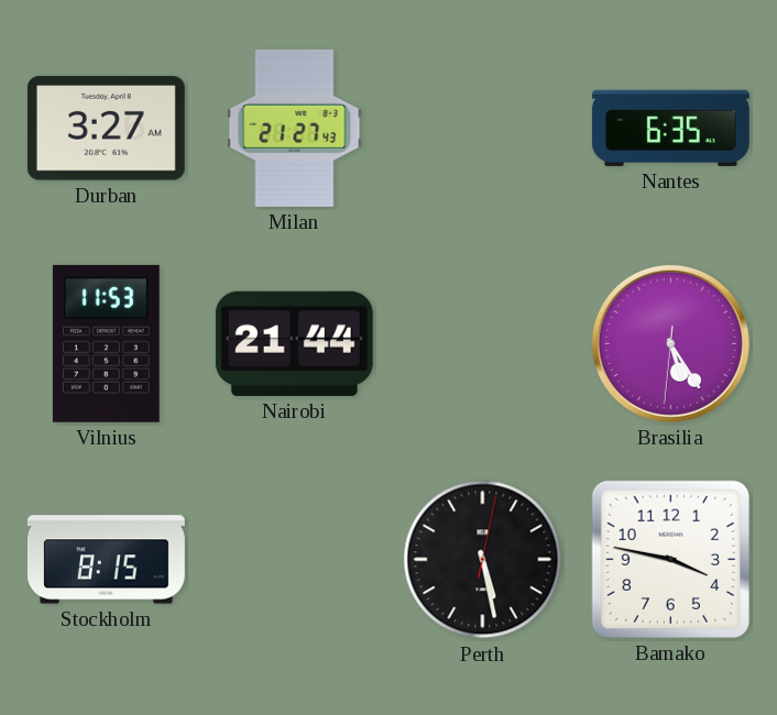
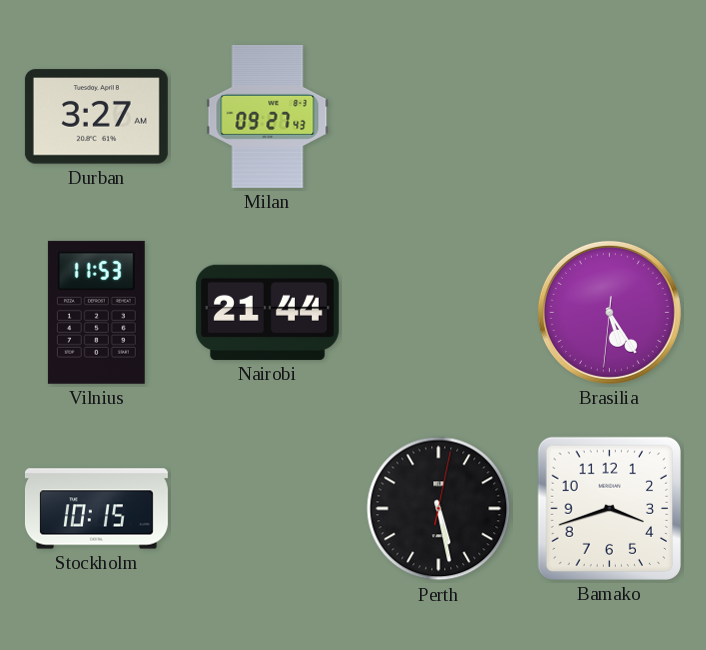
Milan: 21:27 -> 09:27 (268, 116)
Nantes: 6:35 -> none (670, 128)
Stockholm: 8:15 -> 10:15 (96, 509)
Bamako: 3:47 -> 3:42 (609, 508)
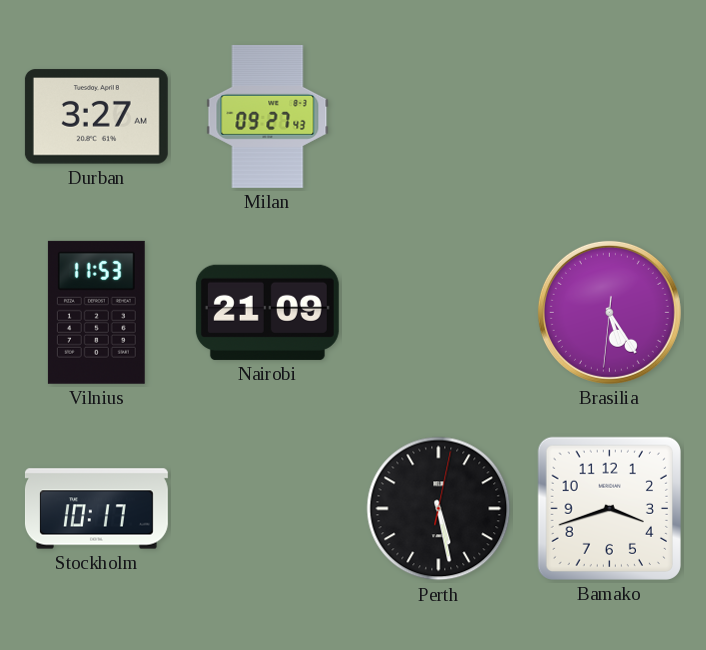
Nairobi: 21:44 -> 21:09 (267, 312)
Stockholm: 10:15 -> 10:17 (96, 509)
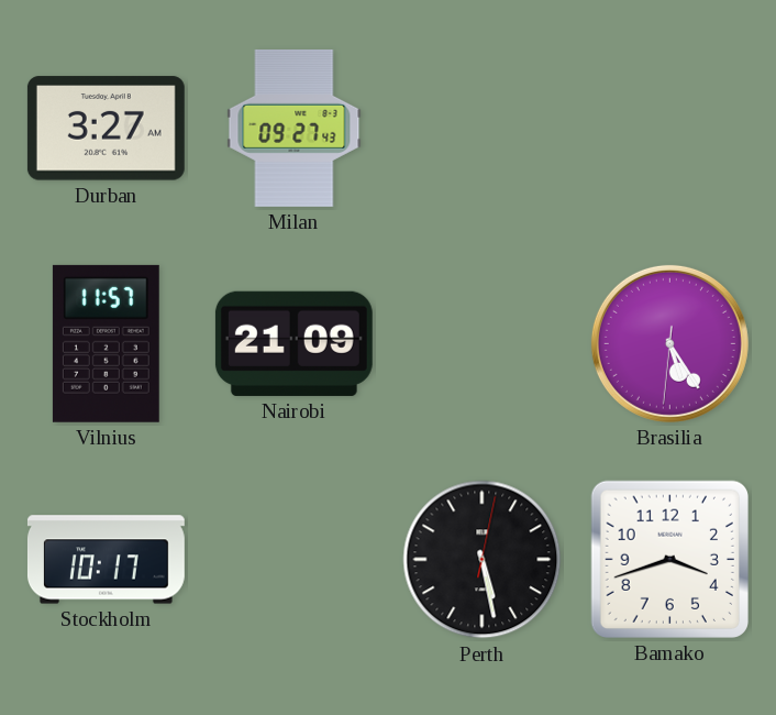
Vilnius: 11:53 -> 11:57 (106, 343)
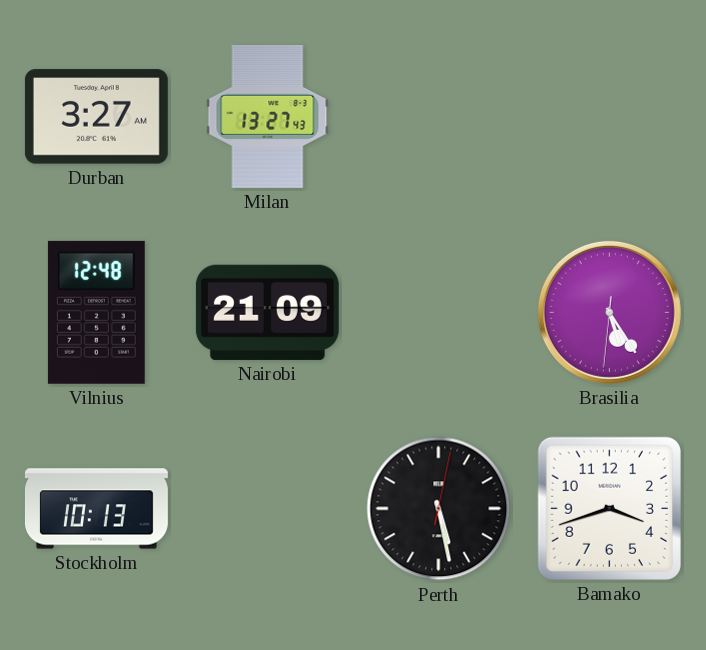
Milan: 09:27 -> 13:27 (268, 116)
Vilnius: 11:57 -> 12:48 (96, 312)
Stockholm: 10:17 -> 10:13 (96, 509)
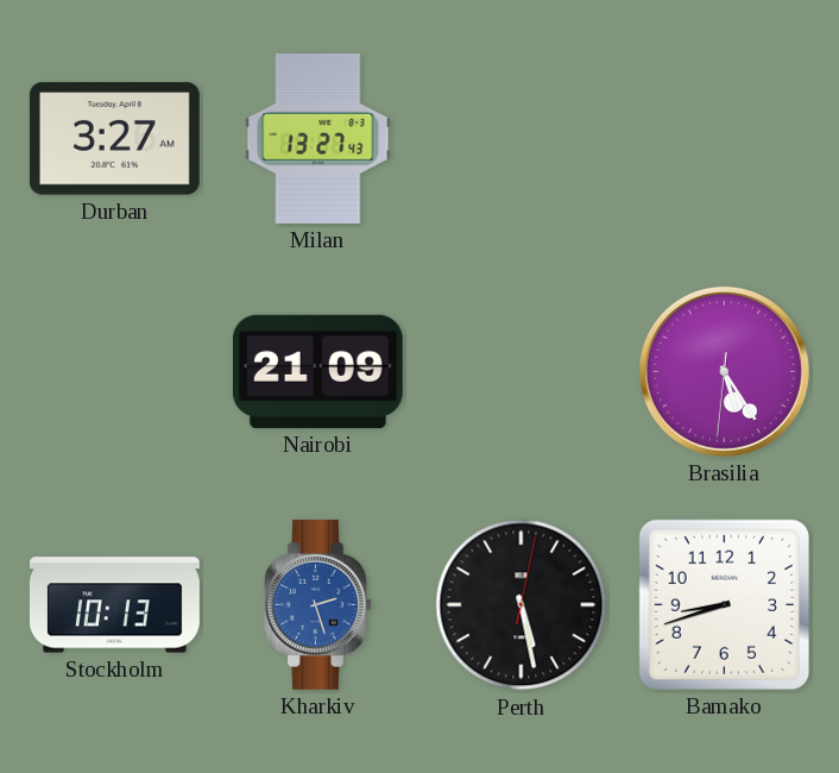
Vilnius: 12:48 -> none (96, 312)
Kharkiv: none -> 2:27 (317, 604)
Bamako: 3:42 -> 8:42 (724, 604)
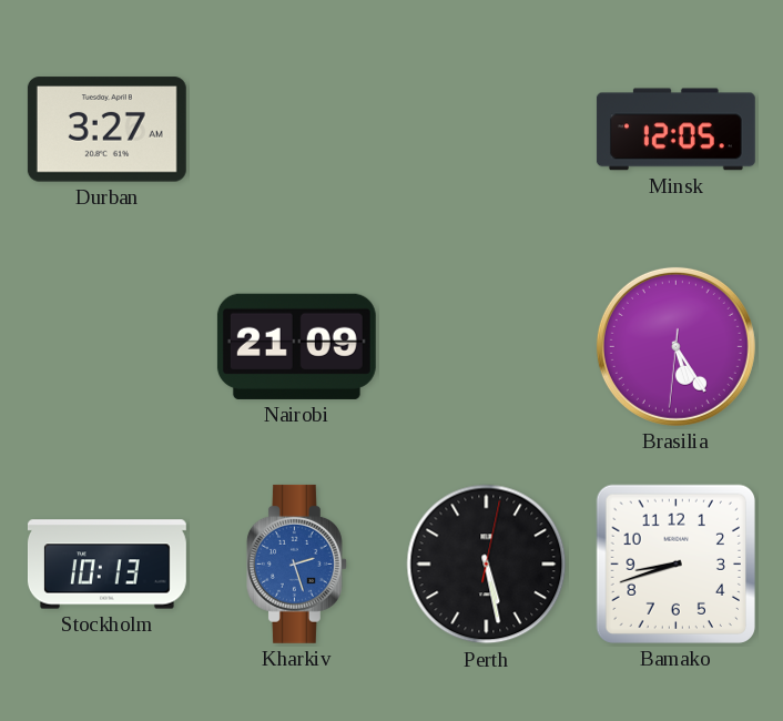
Milan: 13:27 -> none (318, 138)
Minsk: none -> 12:05 (675, 130)
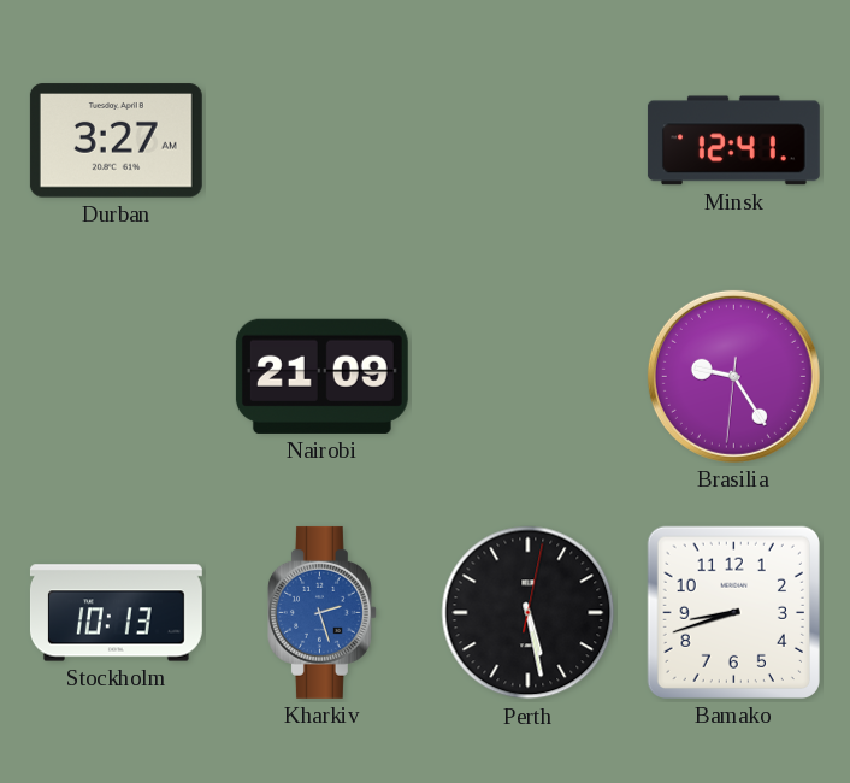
Minsk: 12:05 -> 12:41 (733, 141)
Brasilia: 5:24 -> 9:24 (733, 376)
